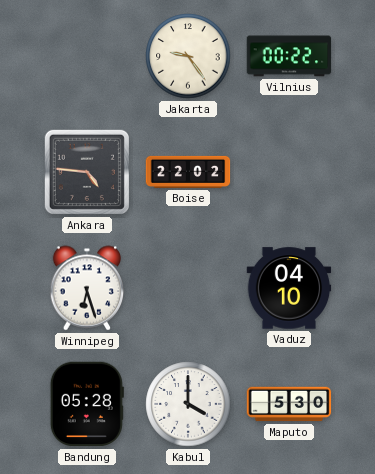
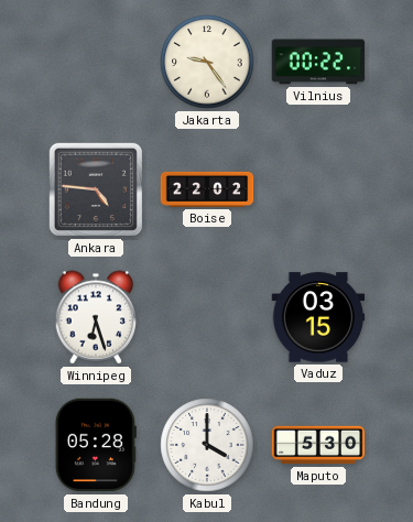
Vaduz: 04:10 -> 03:15 (318, 317)
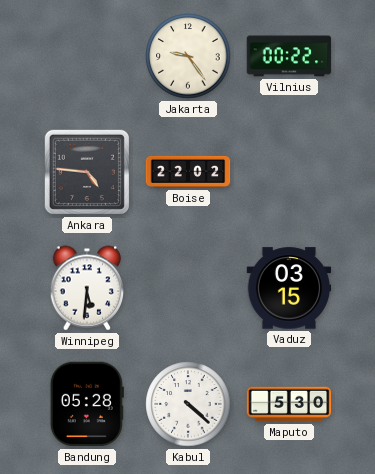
Winnipeg: 6:27 -> 5:31 (87, 288)
Kabul: 4:00 -> 4:22 (188, 404)
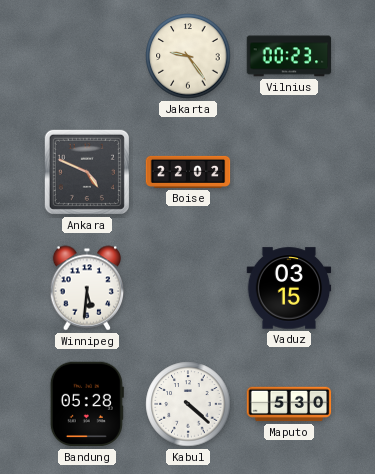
Vilnius: 00:22 -> 00:23 (289, 56)
Ankara: 4:46 -> 4:49 (87, 172)
